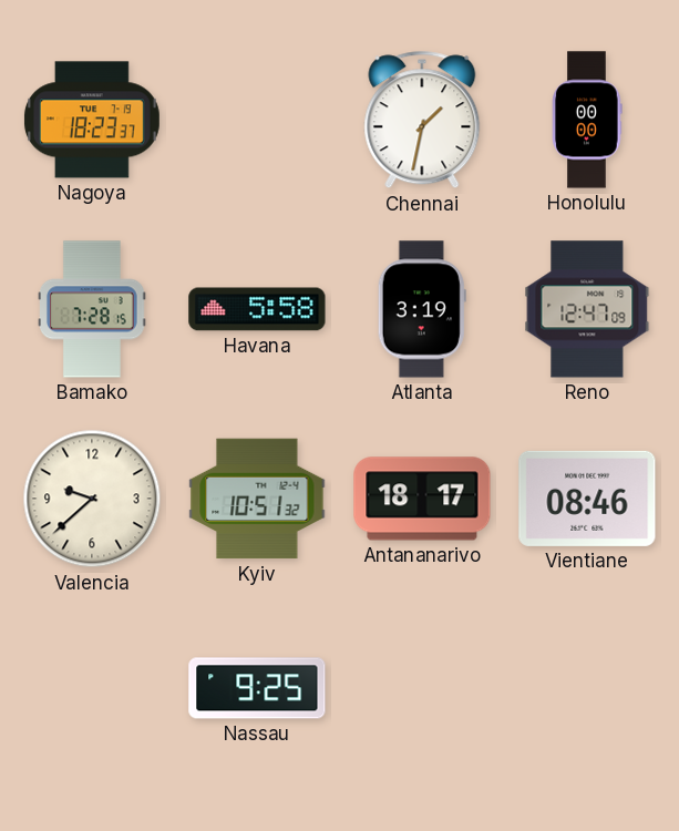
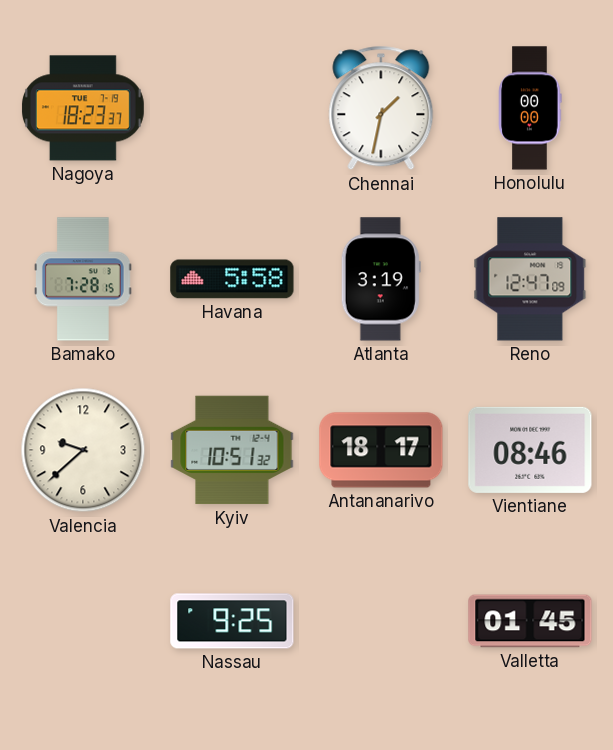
Valletta: none -> 01:45 (530, 621)
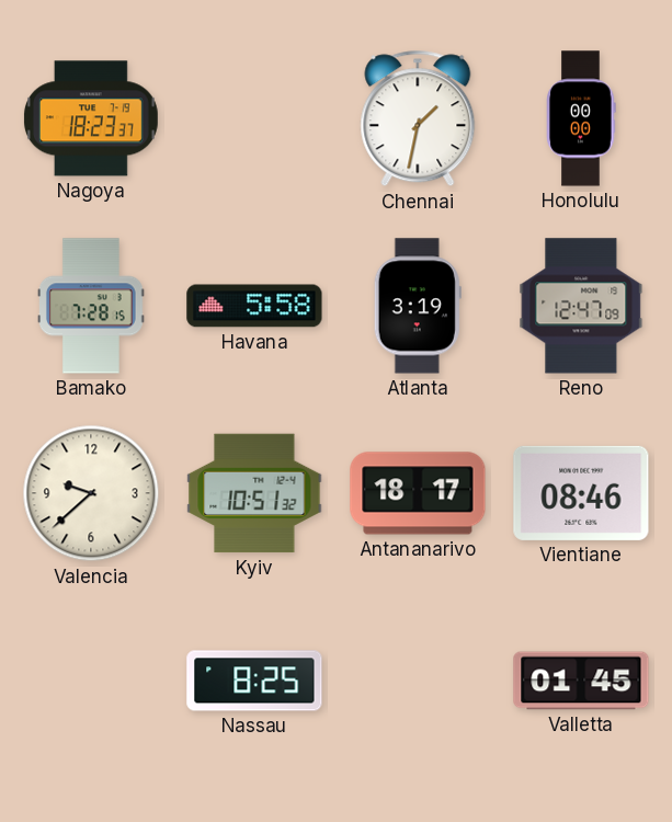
Nassau: 9:25 -> 8:25 (254, 681)
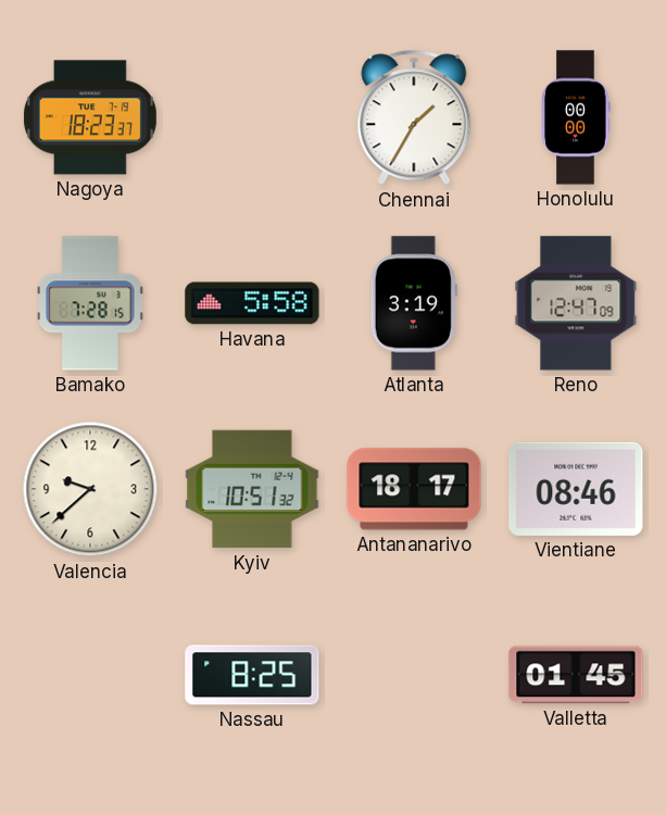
Chennai: 1:32 -> 1:35 (414, 117)
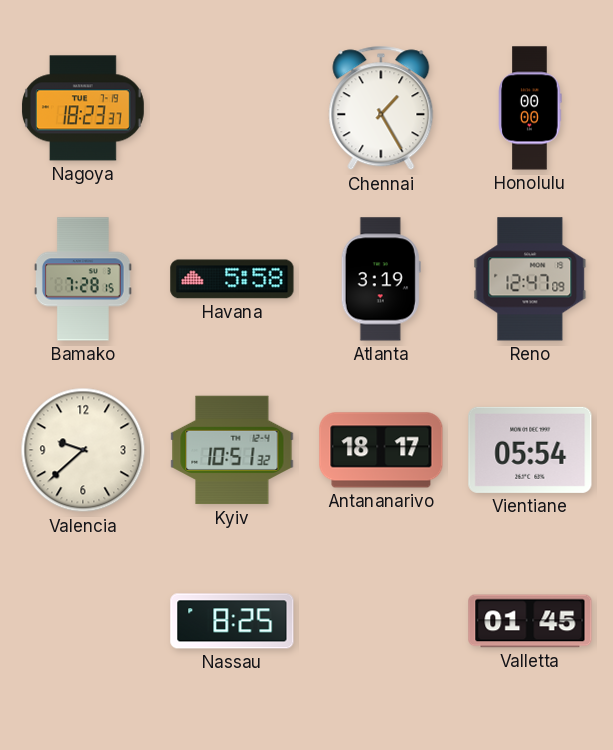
Chennai: 1:35 -> 1:25 (381, 108)
Vientiane: 08:46 -> 05:54 (530, 450)
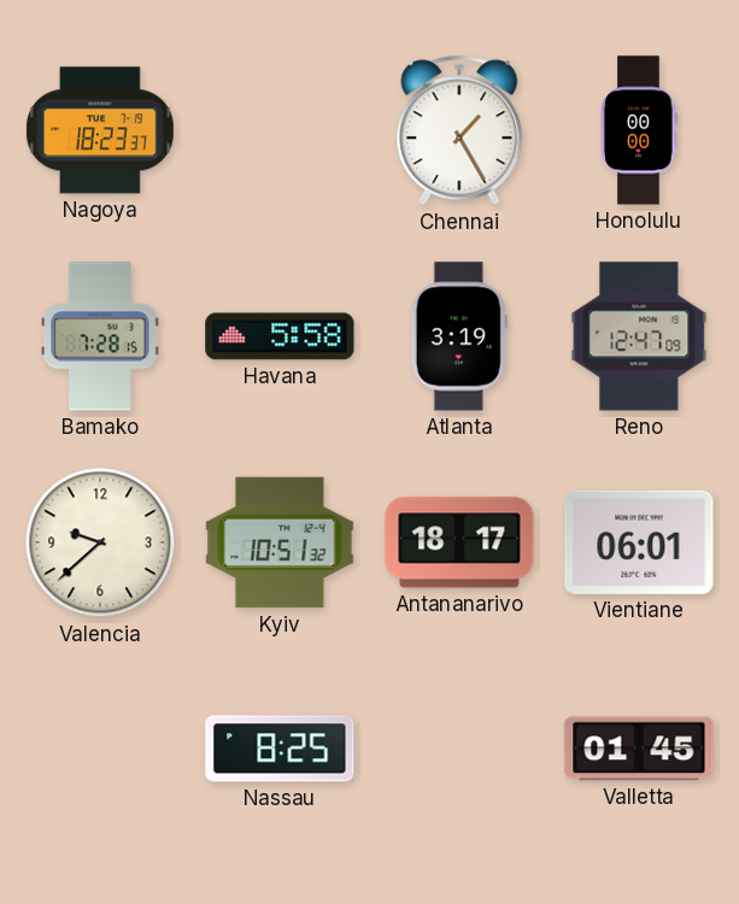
Vientiane: 05:54 -> 06:01 (639, 542)
